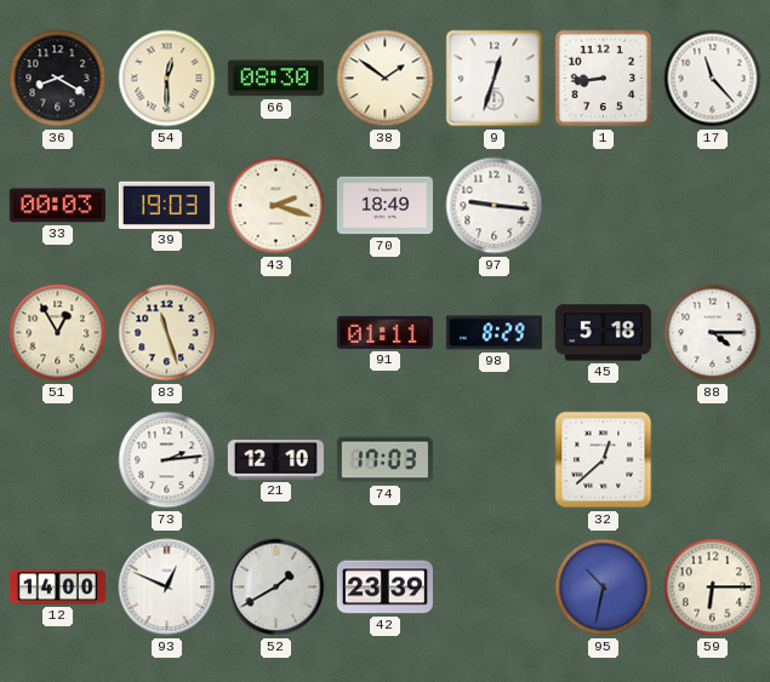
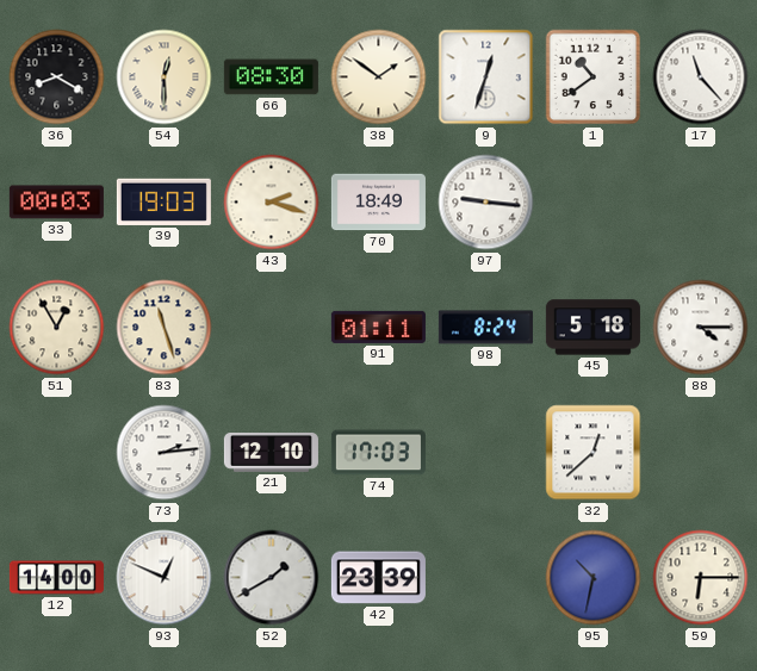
1: 8:44 -> 10:39 (594, 77)
98: 8:29 -> 8:24 (485, 328)
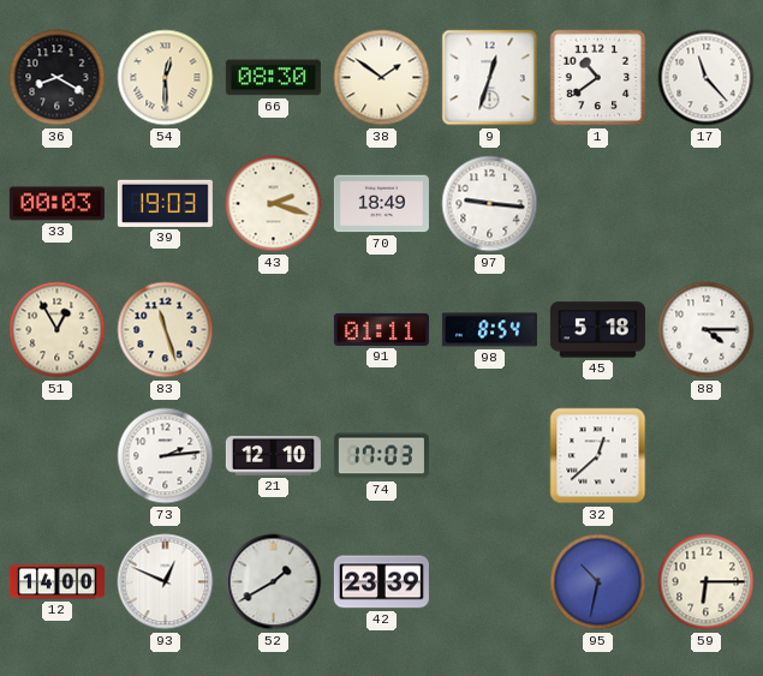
98: 8:24 -> 8:54 (489, 330)
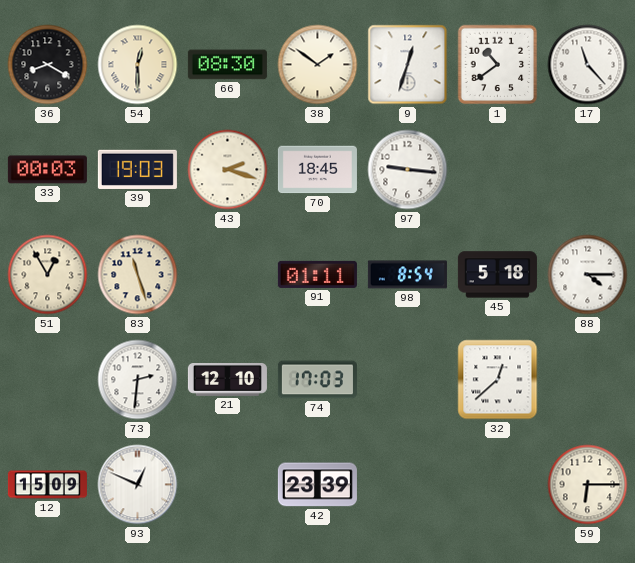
70: 18:49 -> 18:45 (317, 170)
73: 2:14 -> 2:31 (138, 380)
12: 14:00 -> 15:09 (47, 485)
52: 1:40 -> none (274, 582)
95: 10:32 -> none (598, 582)
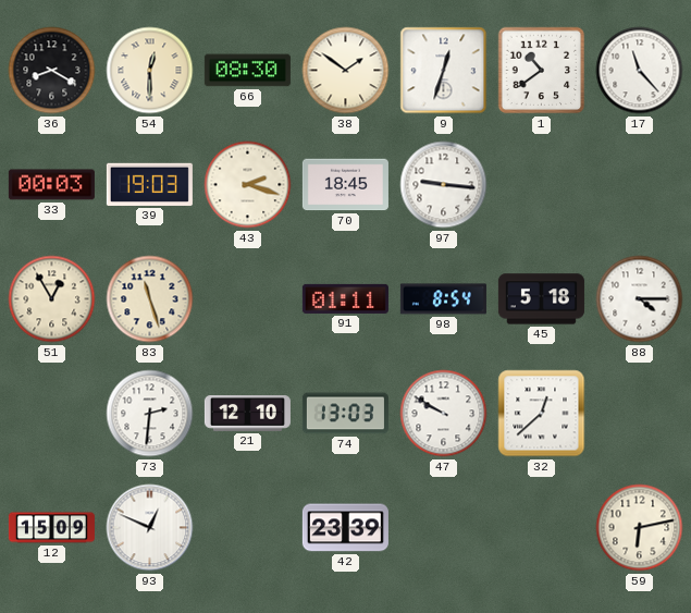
74: 17:03 -> 13:03 (345, 414)
47: none -> 9:50 (444, 414)
59: 6:15 -> 6:13 (640, 528)
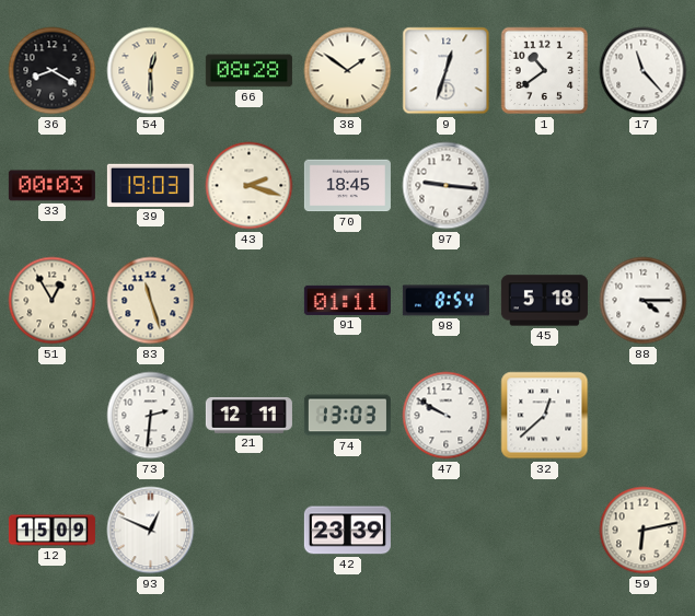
66: 08:30 -> 08:28 (248, 71)
21: 12:10 -> 12:11 (248, 416)
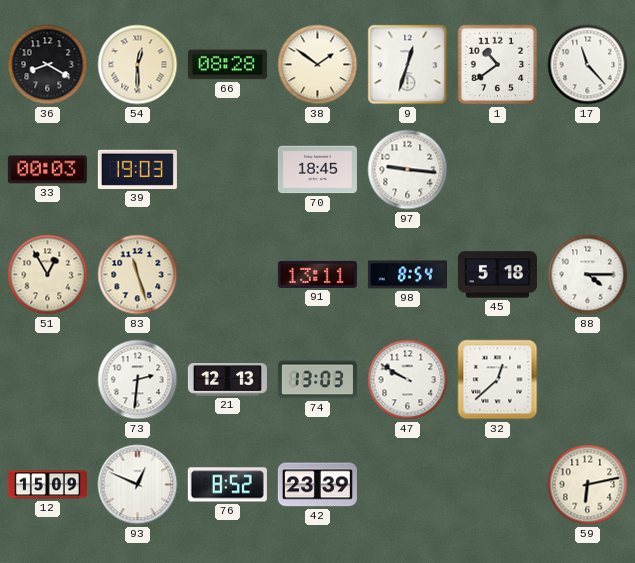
43: 2:18 -> none (250, 186)
91: 01:11 -> 13:11 (317, 274)
21: 12:11 -> 12:13 (227, 380)
76: none -> 8:52 (227, 485)
